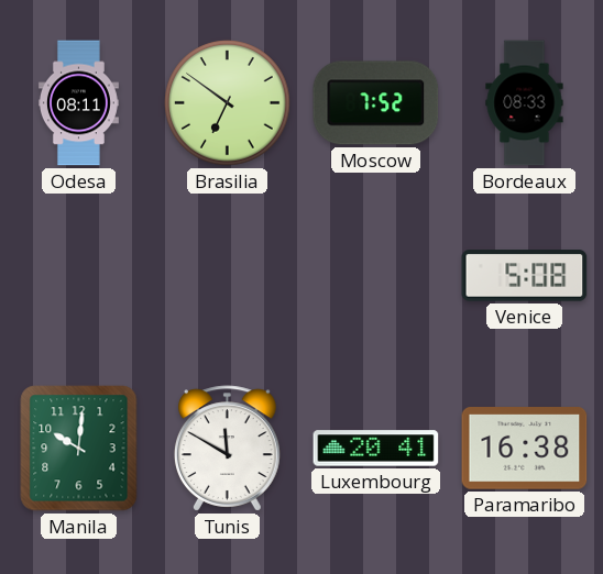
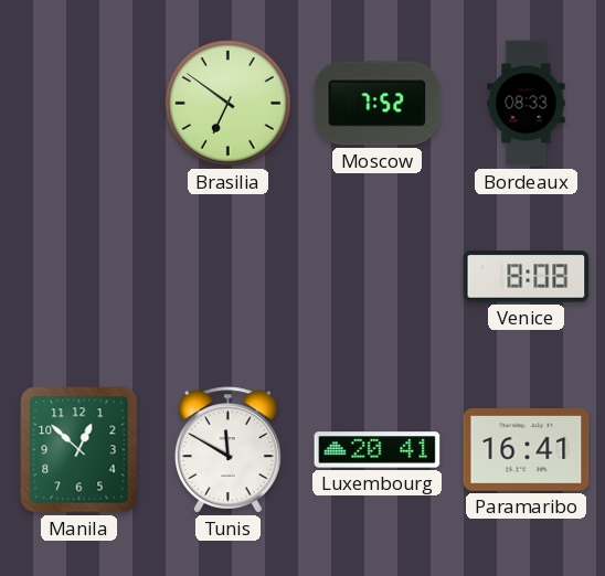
Odesa: 08:11 -> none (78, 103)
Venice: 5:08 -> 8:08 (527, 277)
Manila: 10:01 -> 12:52 (79, 450)
Paramaribo: 16:38 -> 16:41 (527, 450)
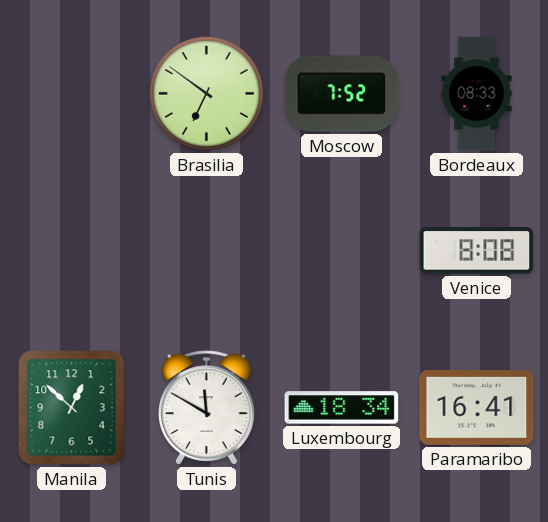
Luxembourg: 20:41 -> 18:34 (342, 408)
